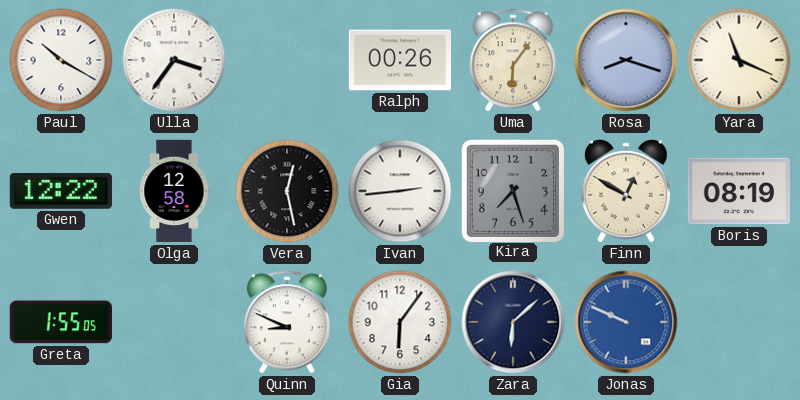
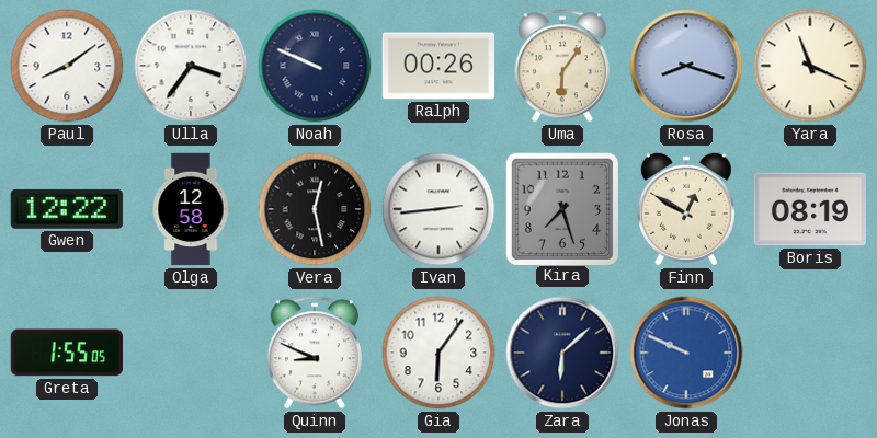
Paul: 10:20 -> 8:09 (67, 66)
Noah: none -> 9:49 (315, 66)
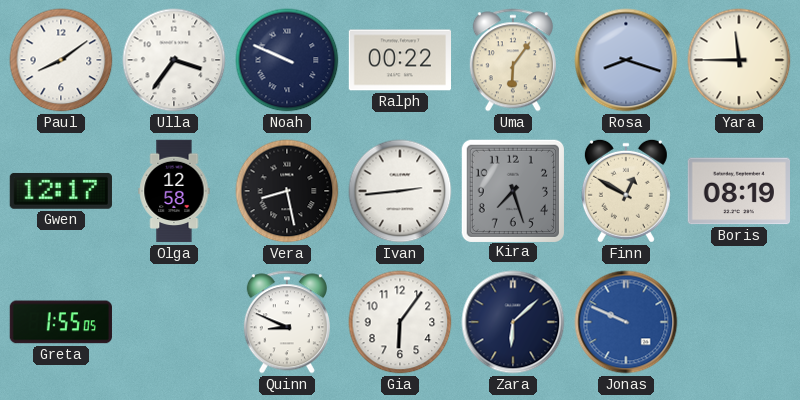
Ralph: 00:26 -> 00:22 (399, 60)
Yara: 11:19 -> 11:45 (739, 60)
Gwen: 12:22 -> 12:17 (61, 191)
Vera: 12:28 -> 8:28 (287, 191)
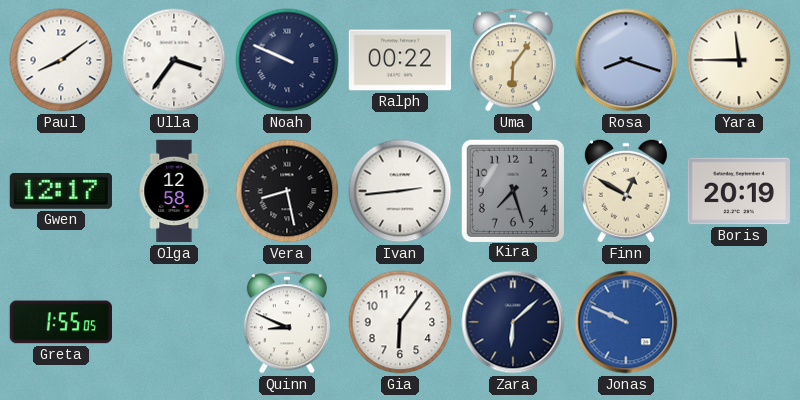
Boris: 08:19 -> 20:19 (738, 191)
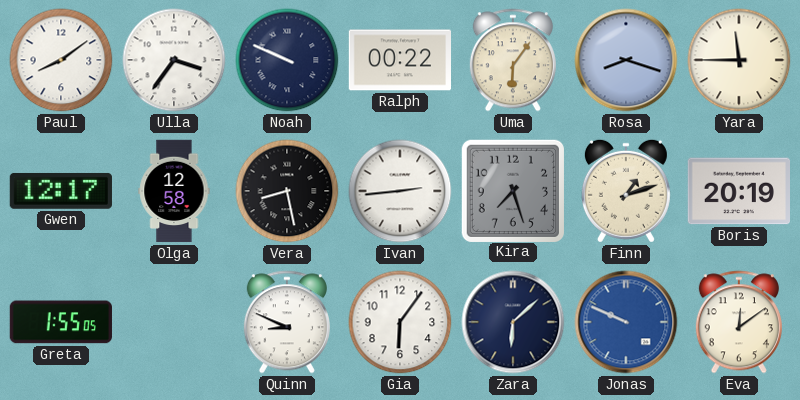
Finn: 12:50 -> 1:12 (626, 191)
Eva: none -> 12:09 (739, 322)
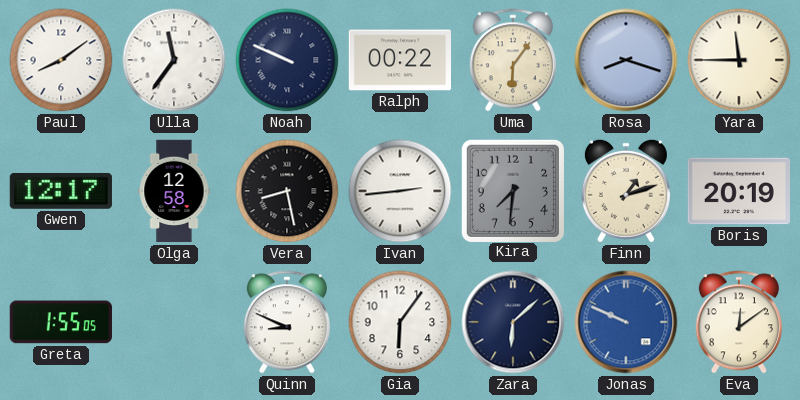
Ulla: 3:36 -> 11:36 (174, 60)
Kira: 7:27 -> 7:31 (512, 190)
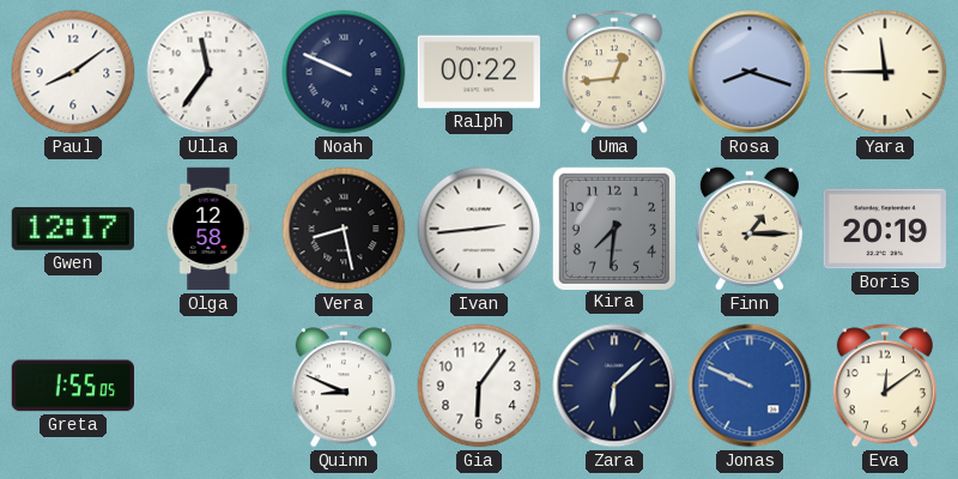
Uma: 6:06 -> 12:44 (614, 72)
Finn: 1:12 -> 1:15 (750, 229)
